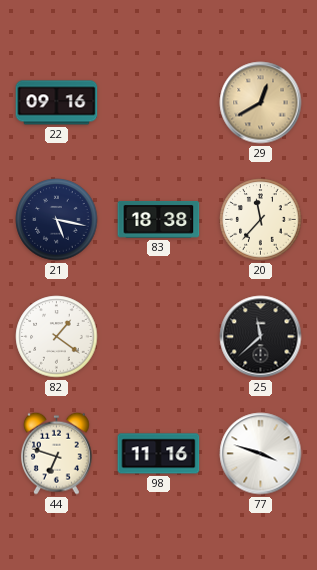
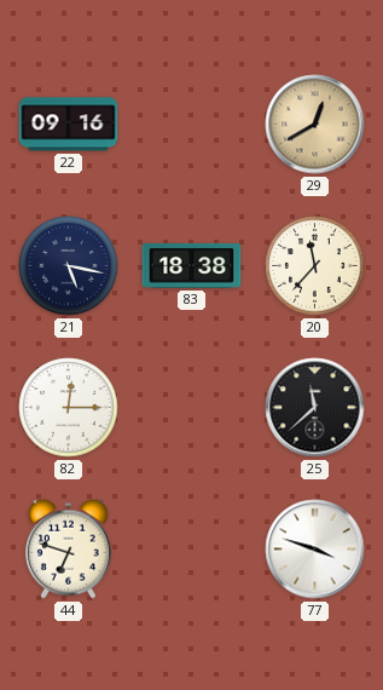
82: 1:21 -> 12:15 (69, 408)
98: 11:16 -> none (159, 454)
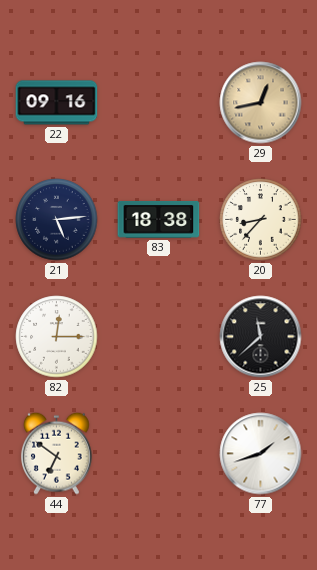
29: 12:40 -> 12:43 (261, 103)
21: 5:17 -> 5:14 (57, 220)
20: 11:37 -> 8:37 (261, 220)
44: 6:48 -> 6:51 (56, 453)
77: 3:48 -> 1:42 (261, 454)
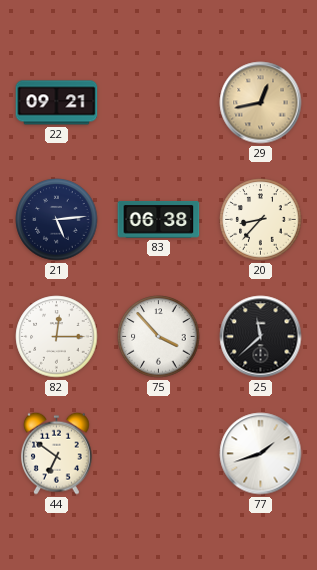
22: 09:16 -> 09:21 (57, 103)
83: 18:38 -> 06:38 (159, 220)
75: none -> 3:53 (159, 337)
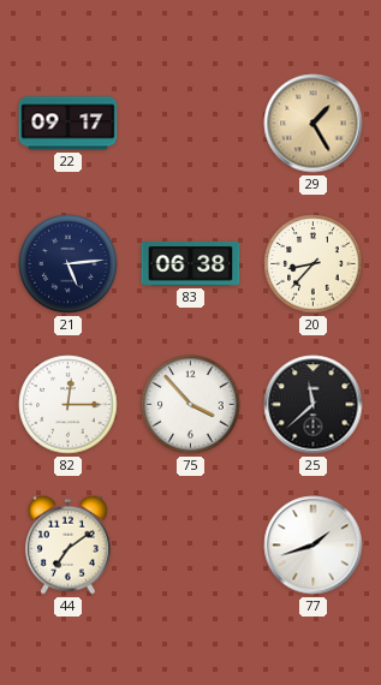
22: 09:21 -> 09:17 (69, 124)
29: 12:43 -> 1:25 (314, 124)
44: 6:51 -> 7:09 (67, 544)
